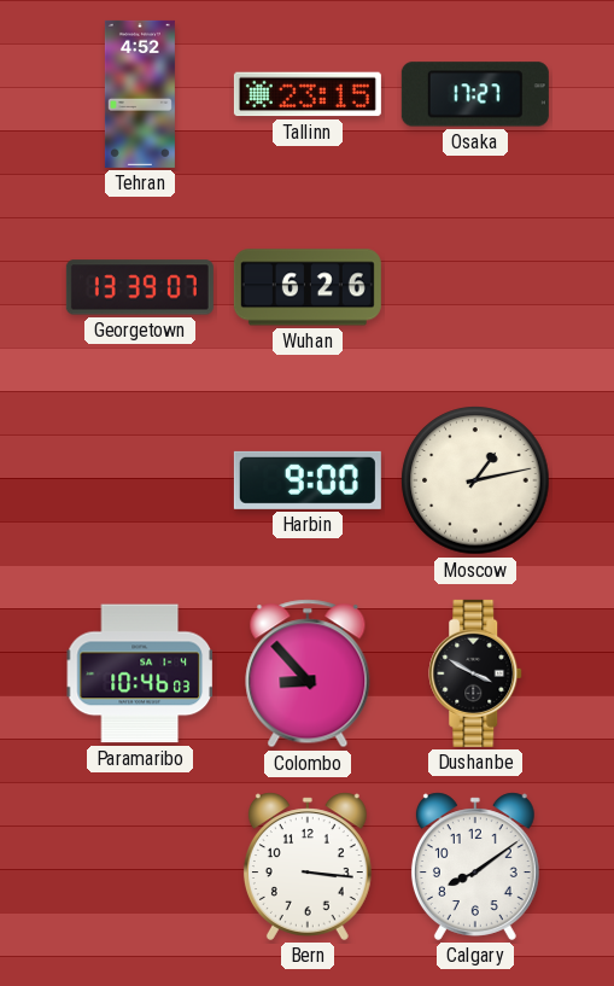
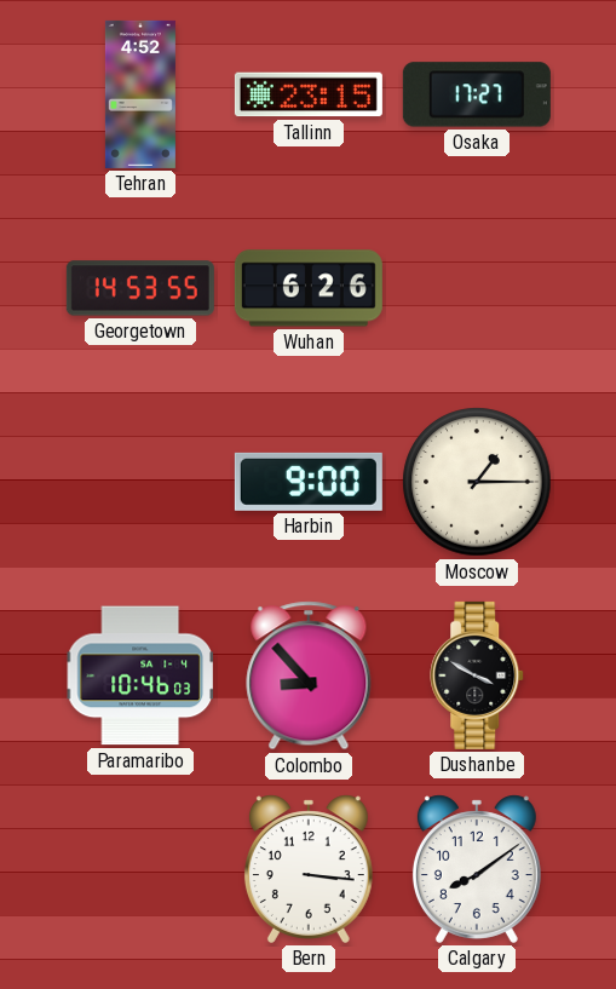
Georgetown: 13:39 -> 14:53 (140, 288)
Moscow: 1:13 -> 1:15 (477, 482)
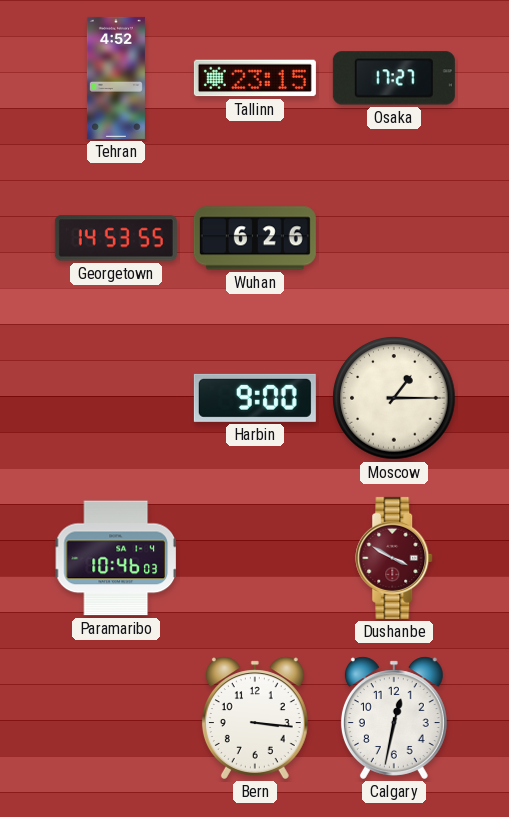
Colombo: 8:53 -> none (309, 675)
Dushanbe dial: black -> burgundy (395, 558)
Calgary: 8:09 -> 12:32 (394, 718)
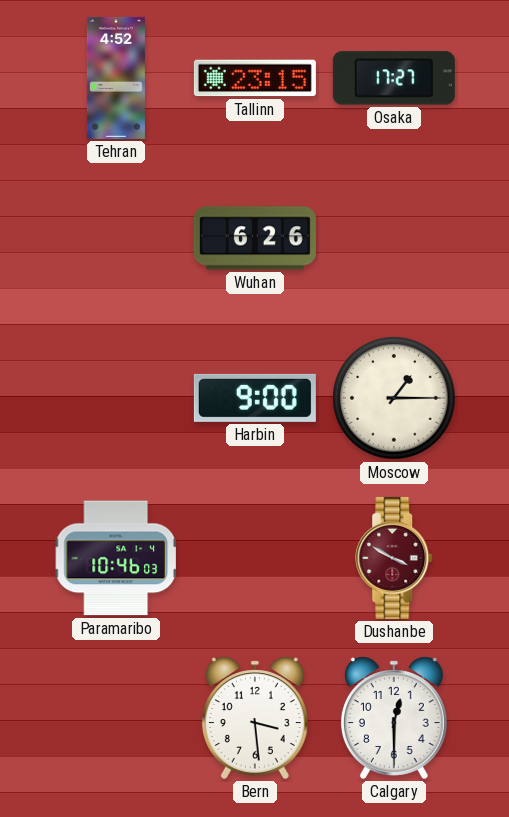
Georgetown: 14:53 -> none (116, 238)
Bern: 3:16 -> 3:29 (255, 718)
Calgary: 12:32 -> 12:30 (394, 718)
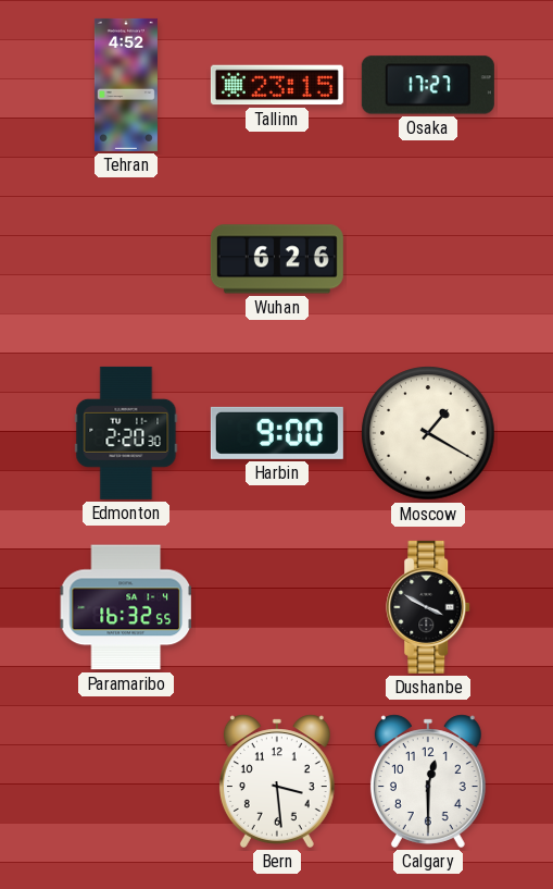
Edmonton: none -> 2:20 (126, 433)
Moscow: 1:15 -> 1:20 (428, 433)
Paramaribo: 10:46 -> 16:32 (125, 607)
Dushanbe dial: burgundy -> black (429, 607)
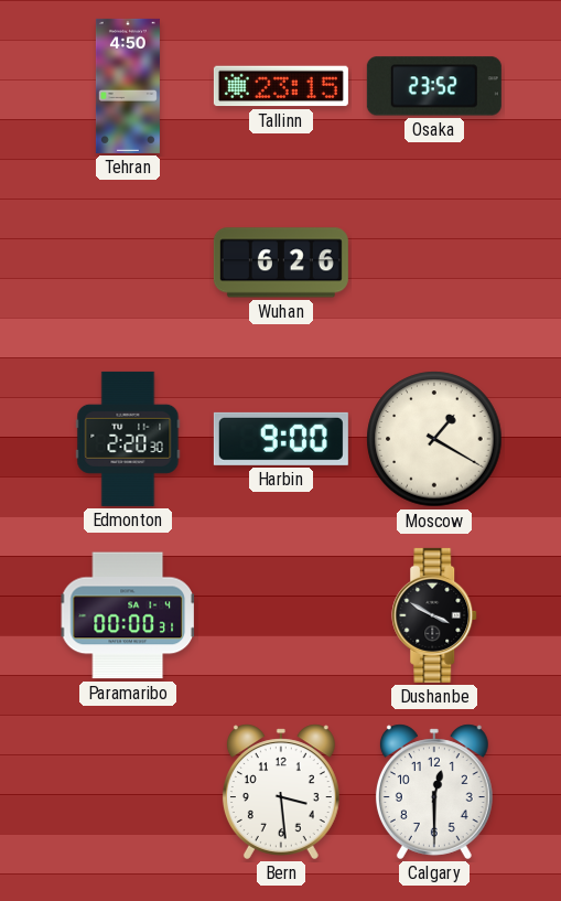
Tehran: 4:52 -> 4:50 (128, 86)
Osaka: 17:27 -> 23:52 (434, 86)
Paramaribo: 16:32 -> 00:00 (127, 615)
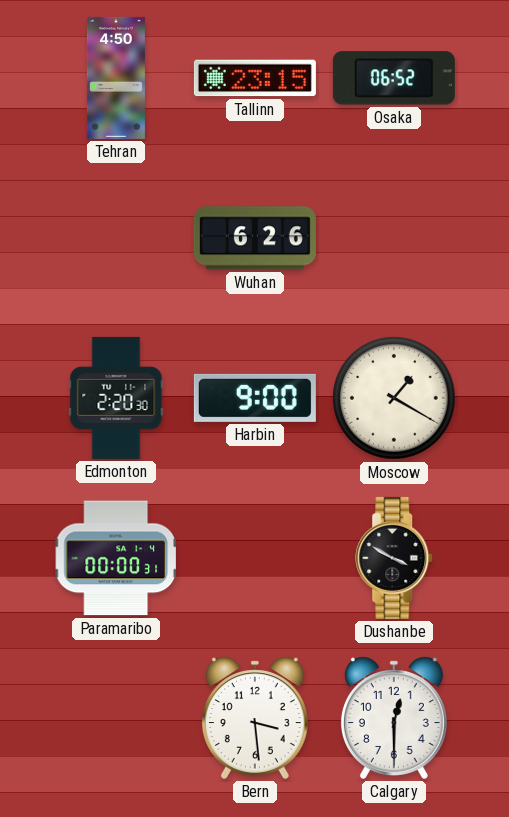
Osaka: 23:52 -> 06:52 (394, 78)
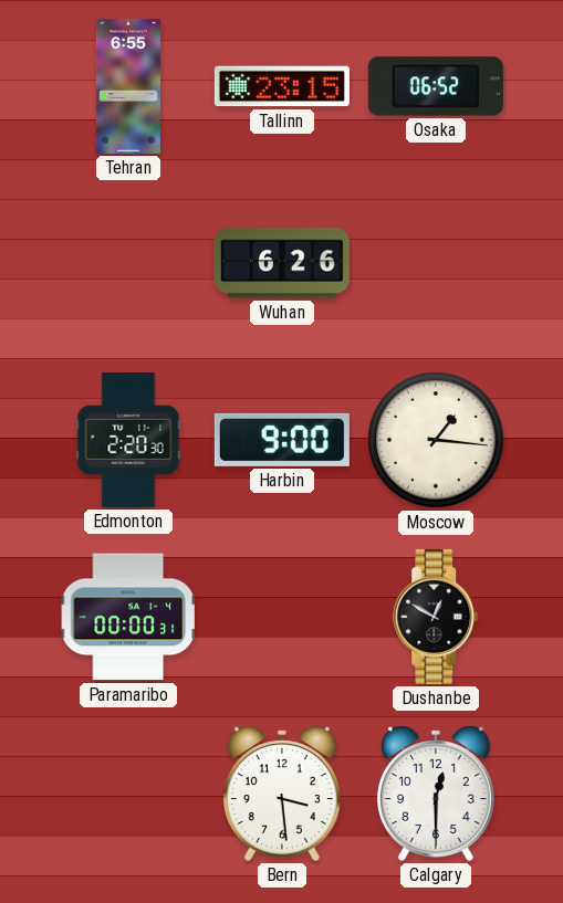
Tehran: 4:50 -> 6:55 (128, 86)
Moscow: 1:20 -> 1:16 (436, 440)
Dushanbe: 3:50 -> 12:50 (437, 617)
